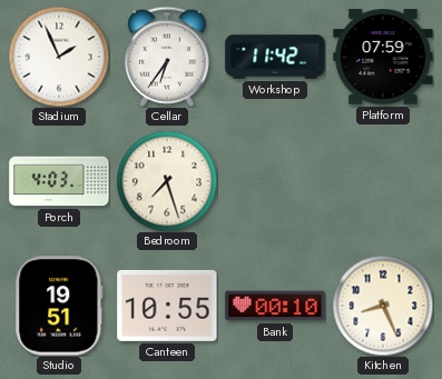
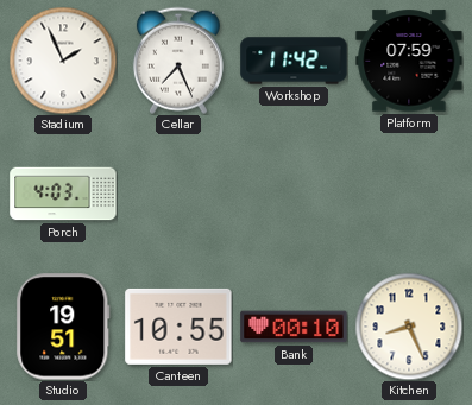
Cellar: 6:36 -> 7:26 (178, 61)
Bedroom: 7:27 -> none (167, 181)
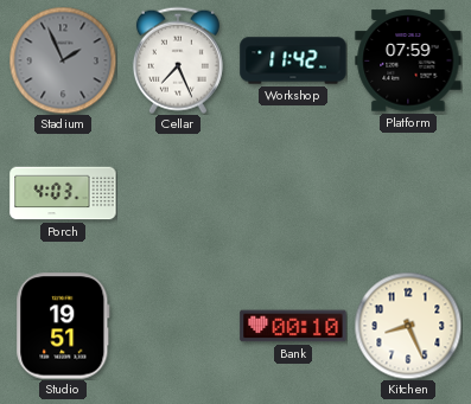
Stadium dial: white -> grey (63, 60)
Canteen: 10:55 -> none (178, 327)
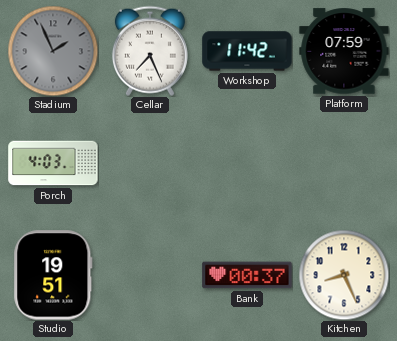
Bank: 00:10 -> 00:37 (247, 275)
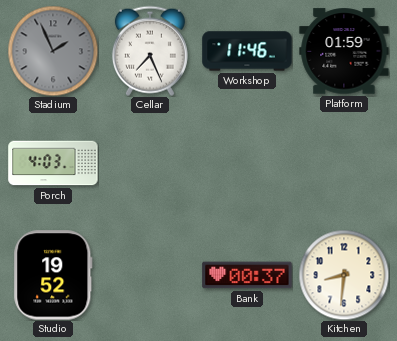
Workshop: 11:42 -> 11:46 (247, 51)
Platform: 07:59 -> 01:59 (344, 51)
Studio: 19:51 -> 19:52 (53, 275)
Kitchen: 8:26 -> 8:31 (344, 275)
